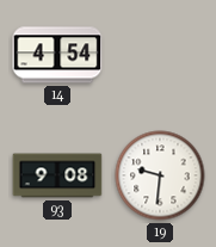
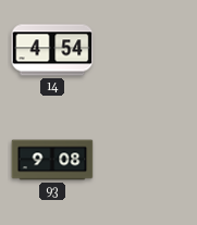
19: 9:31 -> none (160, 175)
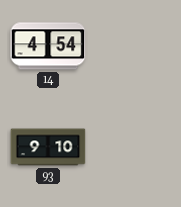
93: 9:08 -> 9:10 (48, 147)
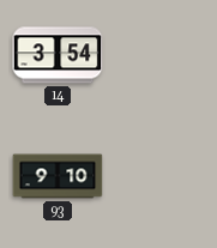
14: 4:54 -> 3:54 (58, 55)
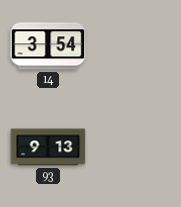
93: 9:10 -> 9:13 (48, 147)
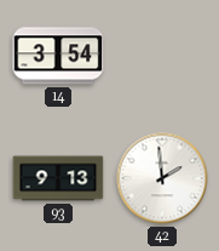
42: none -> 1:59 (162, 178)
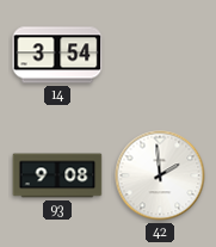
93: 9:13 -> 9:08 (57, 175)
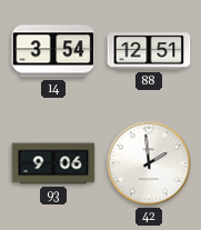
88: none -> 12:51 (149, 51)
93: 9:08 -> 9:06 (53, 163)
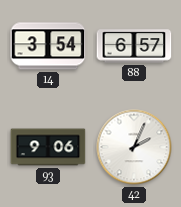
88: 12:51 -> 6:57 (134, 46)
42: 1:59 -> 2:04 (134, 147)
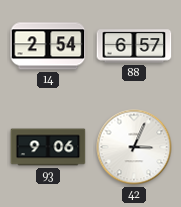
14: 3:54 -> 2:54 (48, 46)
42: 2:04 -> 3:04 (134, 147)
